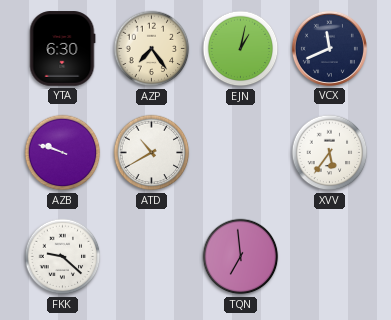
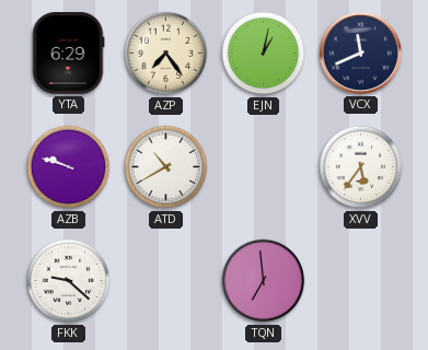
YTA: 6:30 -> 6:29 (68, 54)
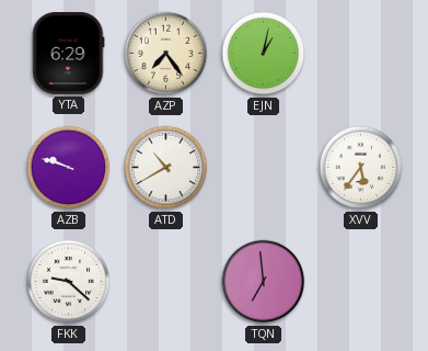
VCX: 11:41 -> none (360, 52)
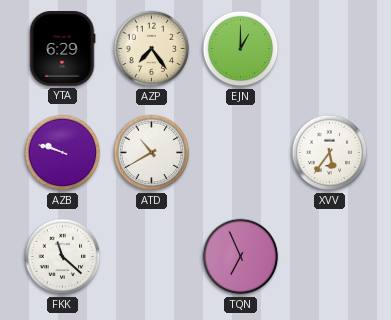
EJN: 1:02 -> 1:00 (241, 49)
FKK: 9:22 -> 11:22 (63, 257)
TQN: 6:59 -> 6:56 (241, 257)
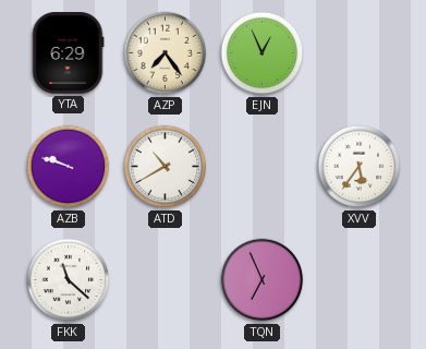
EJN: 1:00 -> 12:56 (263, 53)
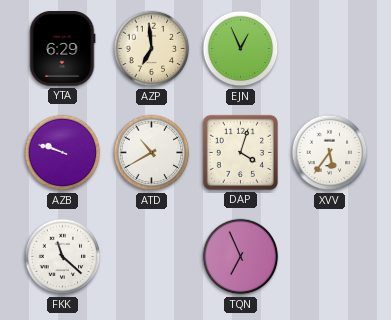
AZP: 7:24 -> 6:59 (152, 49)
DAP: none -> 4:03 (240, 152)
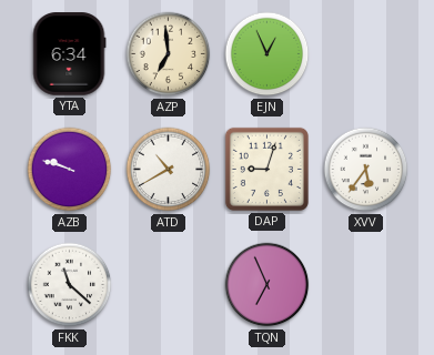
YTA: 6:29 -> 6:34 (69, 54)
DAP: 4:03 -> 9:03 (266, 169)
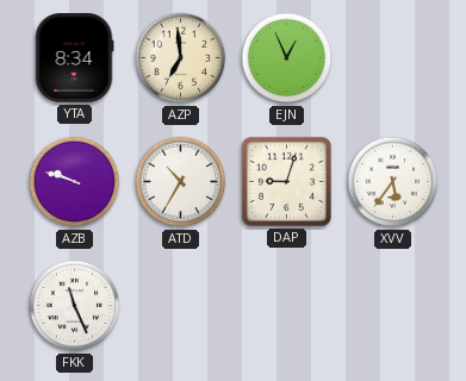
YTA: 6:34 -> 8:34 (74, 58)
ATD: 10:40 -> 10:35 (181, 182)
FKK: 11:22 -> 11:26 (75, 306)
TQN: 6:56 -> none (268, 285)
